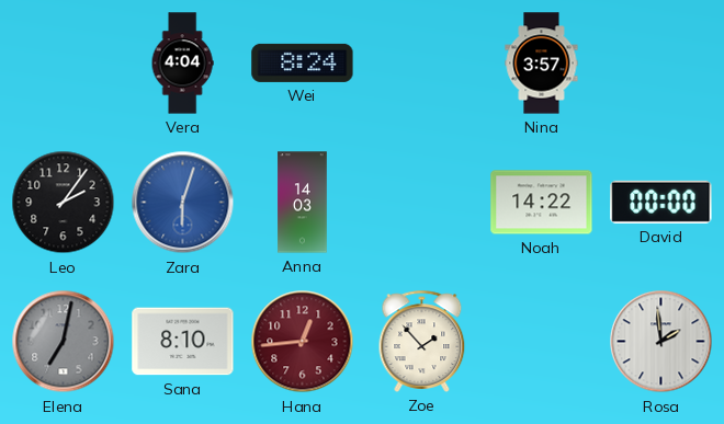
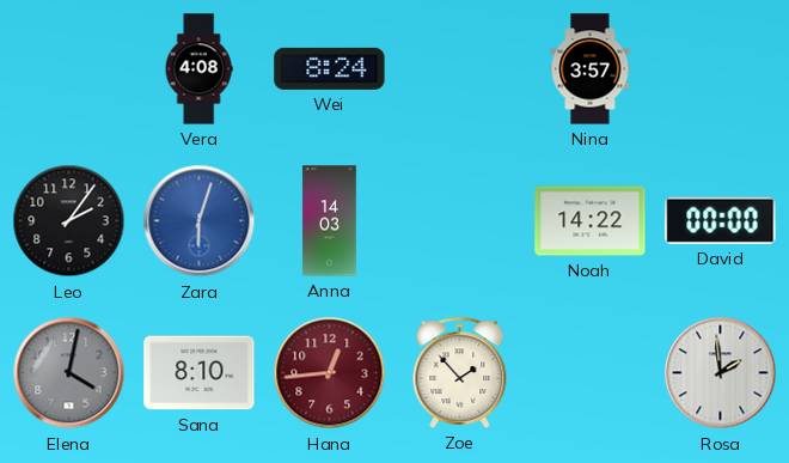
Vera: 4:04 -> 4:08 (198, 69)
Elena: 7:02 -> 4:02 (69, 373)
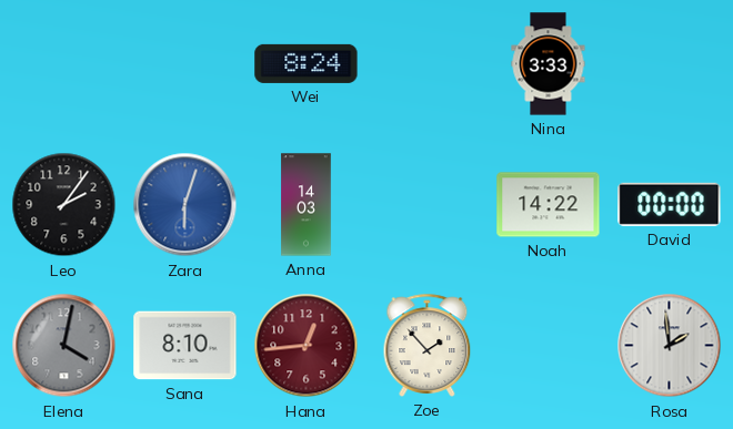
Vera: 4:08 -> none (198, 69)
Nina: 3:57 -> 3:33 (549, 64)
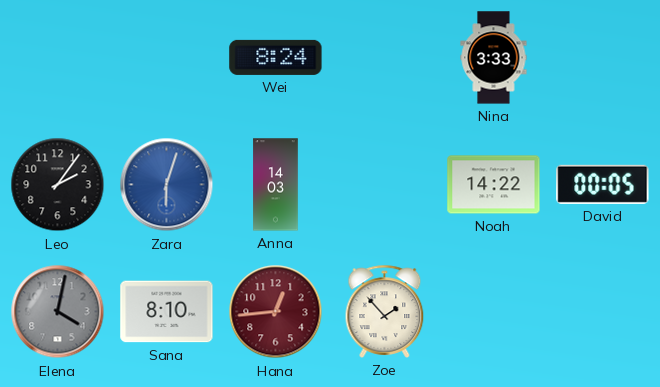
David: 00:00 -> 00:05 (603, 184)
Rosa: 1:59 -> none (670, 346)
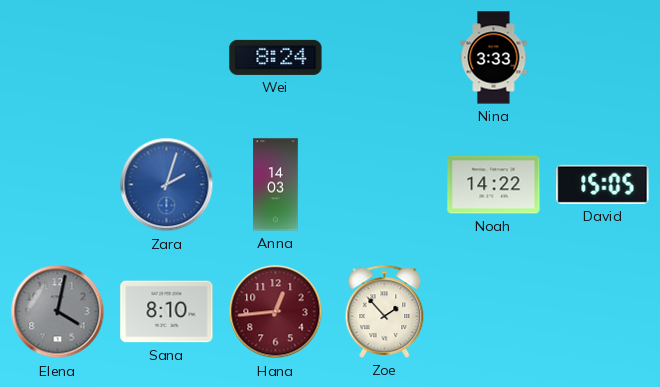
Leo: 2:06 -> none (58, 185)
Zara: 6:03 -> 2:03 (167, 185)
David: 00:05 -> 15:05 (603, 184)
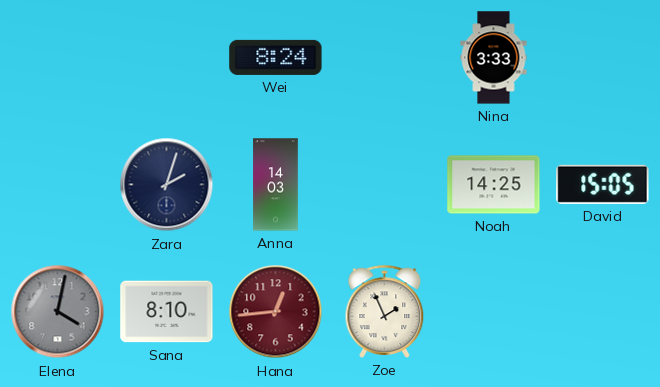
Zara dial: blue -> navy (167, 185)
Noah: 14:22 -> 14:25 (494, 185)
Zoe: 1:53 -> 1:56 (385, 311)
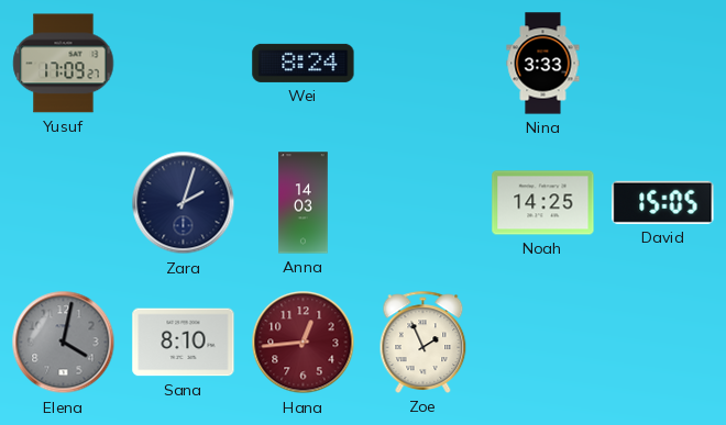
Yusuf: none -> 17:09 (64, 64)
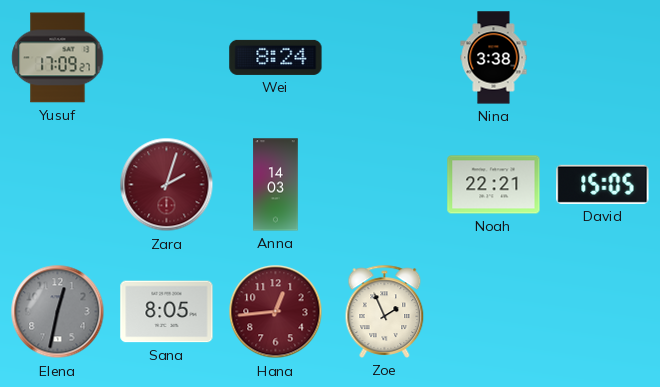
Nina: 3:33 -> 3:38 (494, 58)
Zara dial: navy -> burgundy (167, 185)
Noah: 14:25 -> 22:21 (494, 185)
Elena: 4:02 -> 12:32 (58, 312)
Sana: 8:10 -> 8:05 (167, 312)
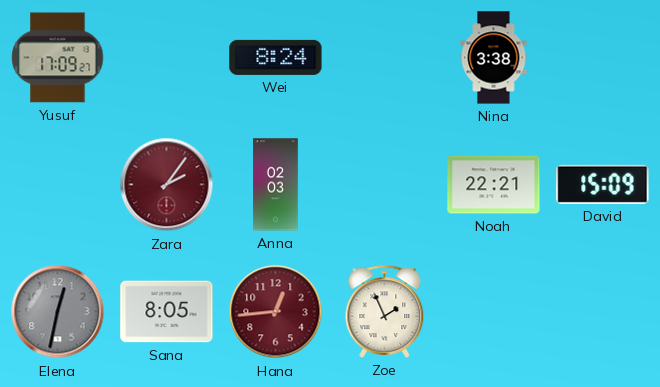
Zara: 2:03 -> 2:06 (167, 185)
Anna: 14:03 -> 02:03 (276, 185)
David: 15:05 -> 15:09 (603, 184)
